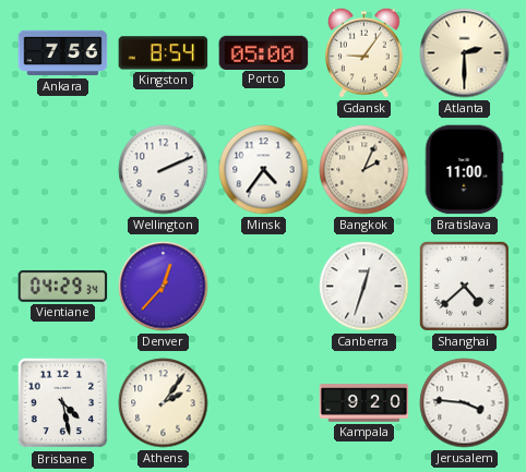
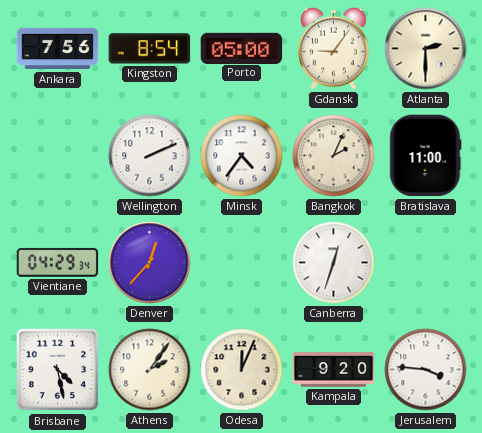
Shanghai: 4:38 -> none (464, 286)
Odesa: none -> 12:04 (242, 370)
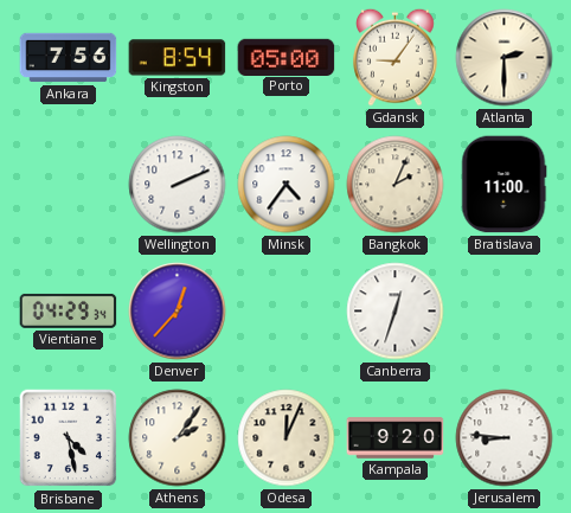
Jerusalem: 3:46 -> 8:46 (505, 438)
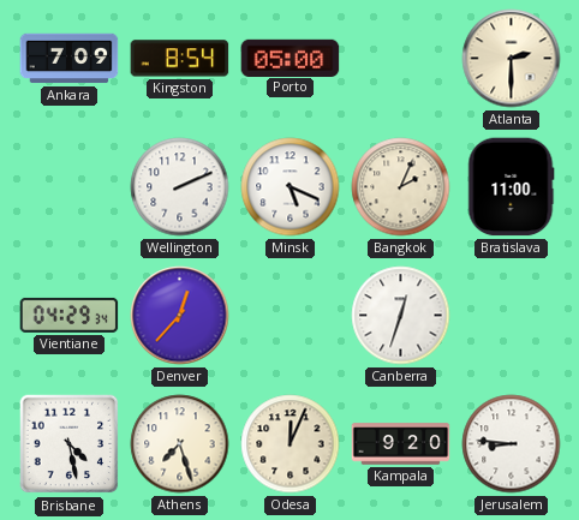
Ankara: 7:56 -> 7:09 (70, 59)
Gdansk: 9:06 -> none (396, 57)
Minsk: 4:36 -> 5:19 (291, 187)
Athens: 2:06 -> 7:27 (180, 444)
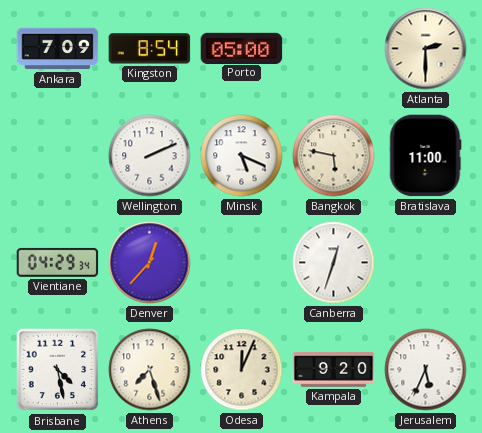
Bangkok: 2:04 -> 5:47 (334, 156)
Jerusalem: 8:46 -> 5:34 (426, 370)
